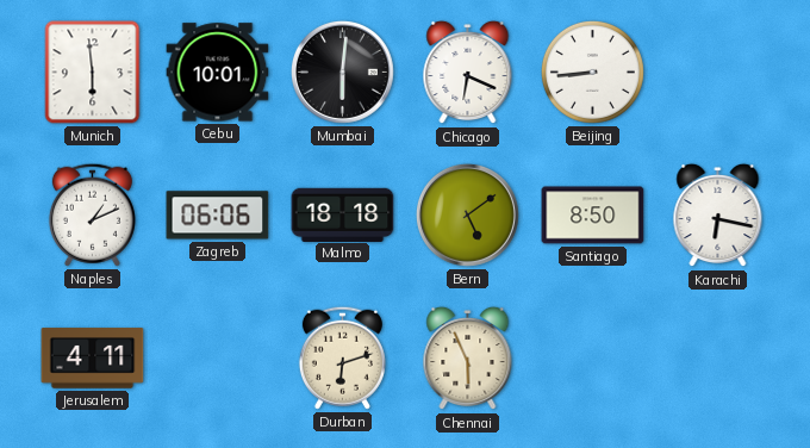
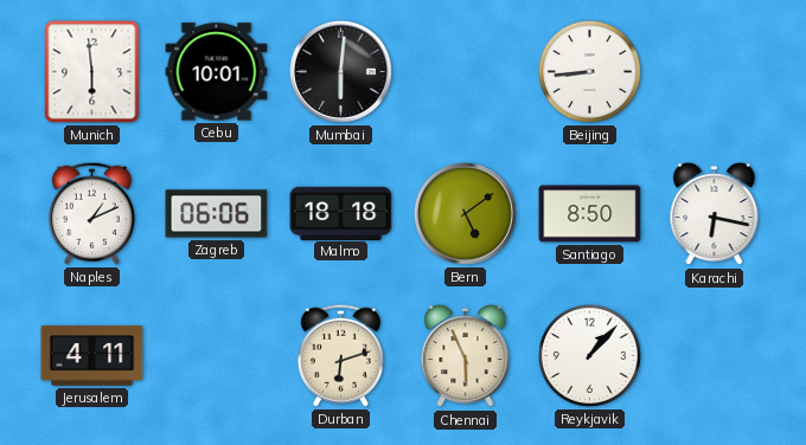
Chicago: 6:19 -> none (468, 73)
Reykjavik: none -> 1:07 (589, 355)
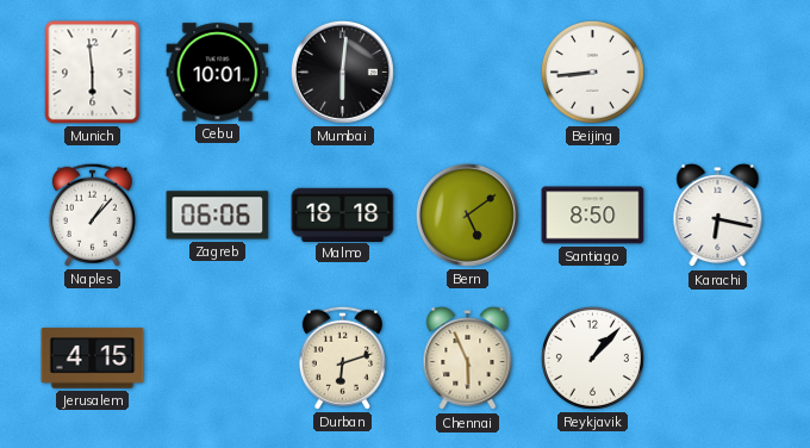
Naples: 1:11 -> 1:07 (92, 214)
Jerusalem: 4:11 -> 4:15 (93, 359)
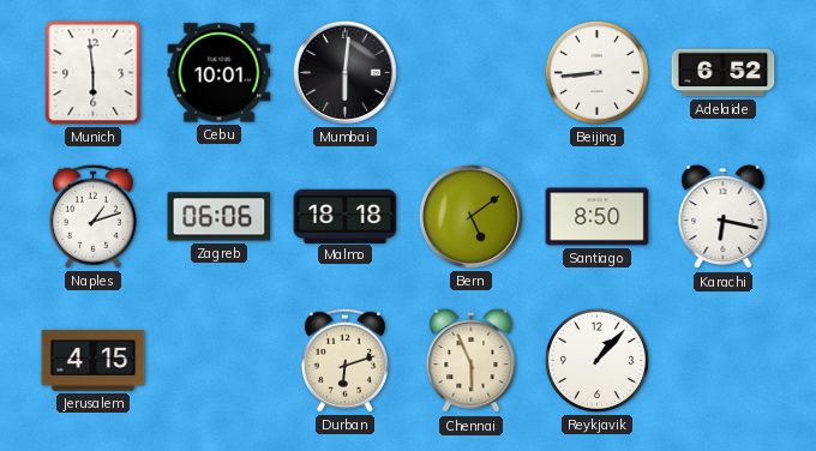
Adelaide: none -> 6:52 (724, 73)
Naples: 1:07 -> 1:12 (92, 216)
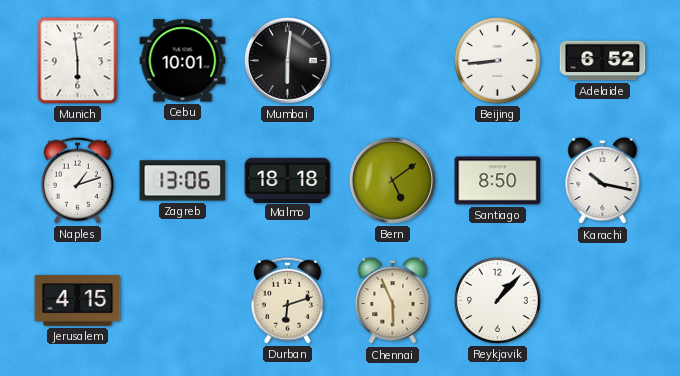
Zagreb: 06:06 -> 13:06 (183, 181)
Karachi: 6:17 -> 10:17 (603, 181)
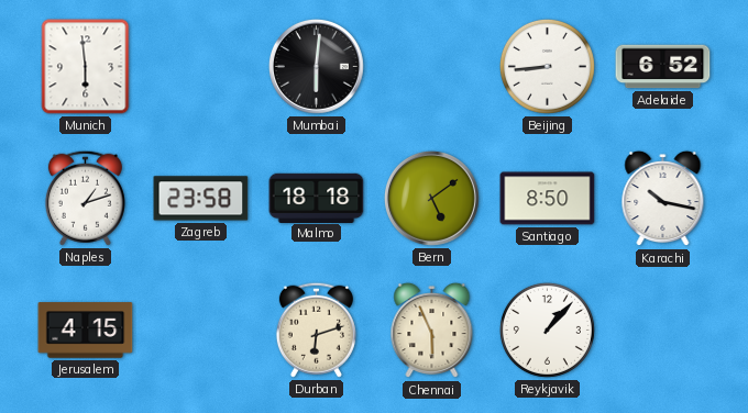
Cebu: 10:01 -> none (183, 61)
Zagreb: 13:06 -> 23:58 (201, 199)
